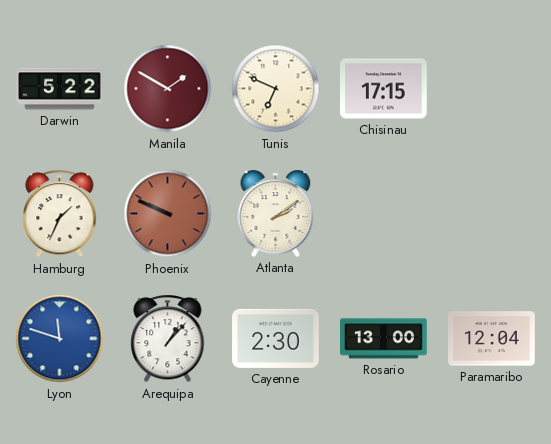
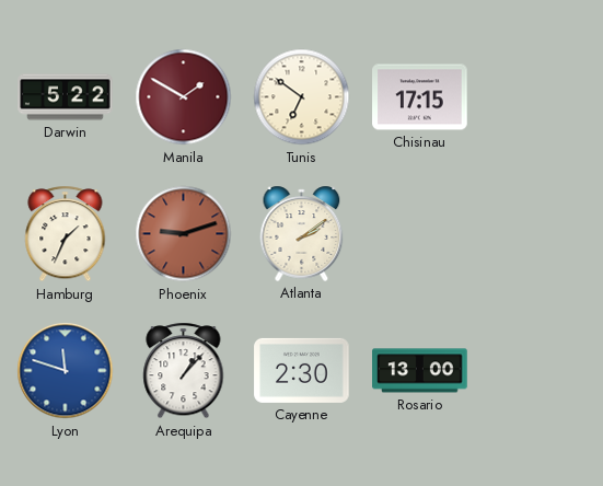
Tunis: 6:49 -> 6:51 (302, 97)
Phoenix: 9:49 -> 9:12 (184, 234)
Paramaribo: 12:04 -> none (492, 339)
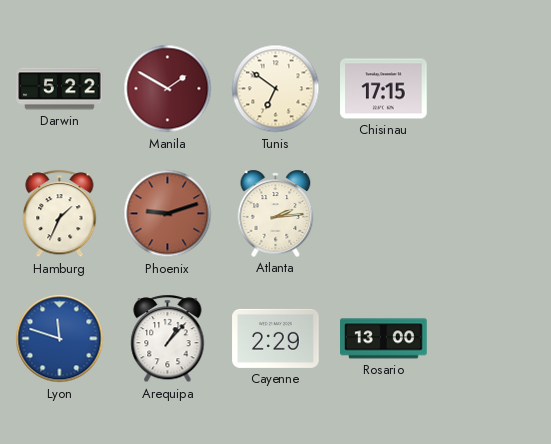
Atlanta: 2:09 -> 2:14 (276, 213)
Cayenne: 2:30 -> 2:29 (276, 338)
